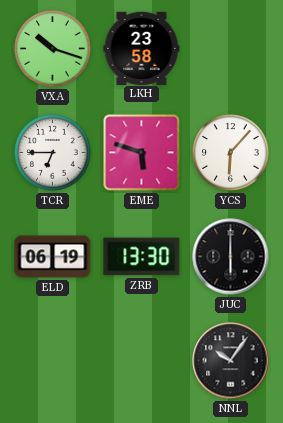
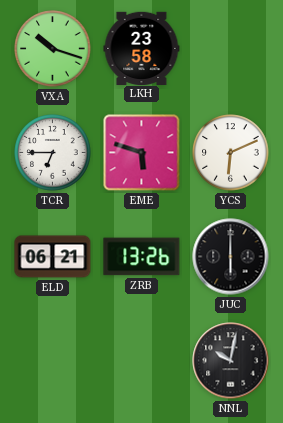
YCS: 6:07 -> 6:11 (231, 153)
ELD: 06:19 -> 06:21 (53, 257)
ZRB: 13:30 -> 13:26 (142, 257)
NNL: 10:06 -> 10:02 (231, 361)
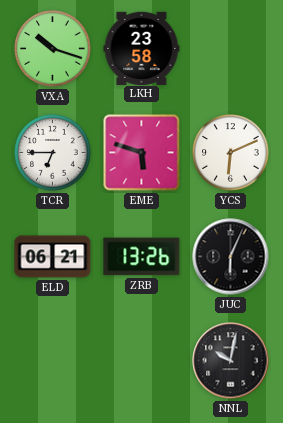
JUC: 6:00 -> 6:04 (231, 257)
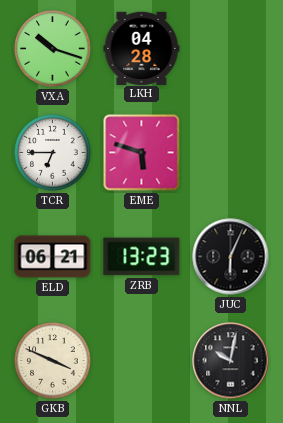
LKH: 23:58 -> 04:28 (142, 48)
YCS: 6:11 -> none (231, 153)
ZRB: 13:26 -> 13:23 (142, 257)
GKB: none -> 3:49 (53, 361)
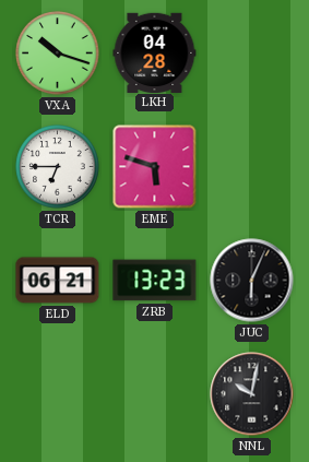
GKB: 3:49 -> none (53, 361)
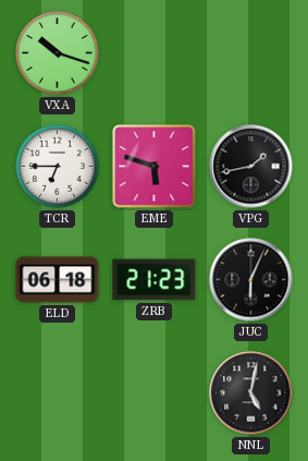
LKH: 04:28 -> none (155, 52)
VPG: none -> 1:43 (251, 167)
ELD: 06:21 -> 06:18 (58, 280)
ZRB: 13:23 -> 21:23 (155, 280)
NNL: 10:02 -> 5:02 (251, 393)
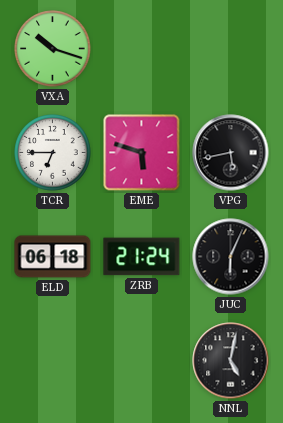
VPG: 1:43 -> 5:43 (231, 153)
ZRB: 21:23 -> 21:24 (142, 257)
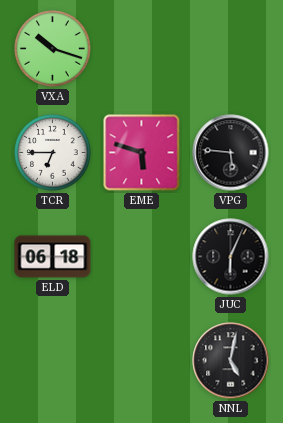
VPG: 5:43 -> 5:46 (231, 153)
ZRB: 21:24 -> none (142, 257)
